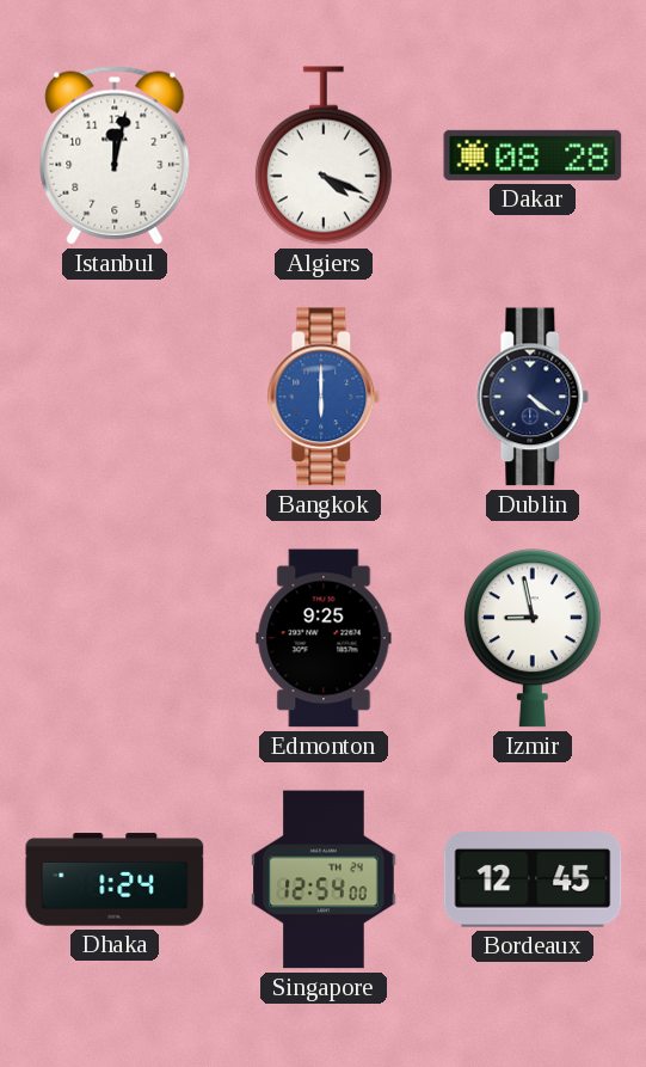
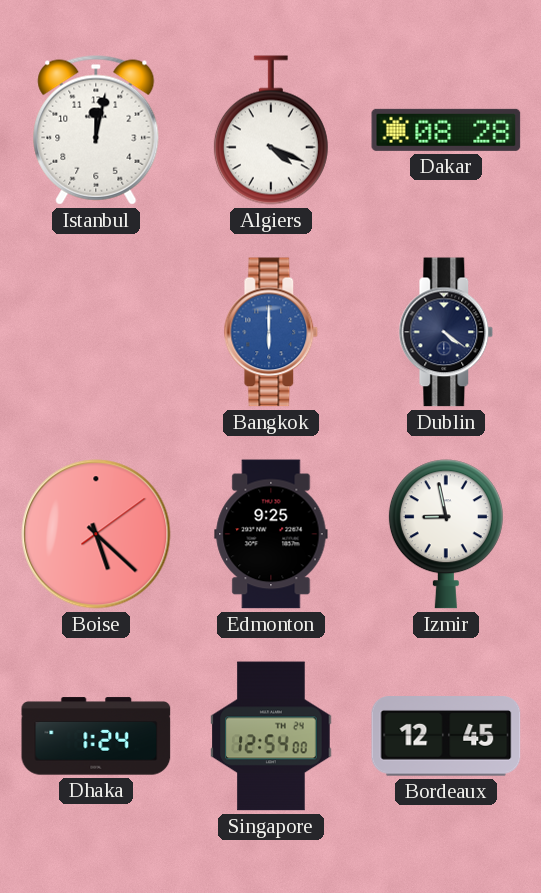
Boise: none -> 5:22 (96, 534)
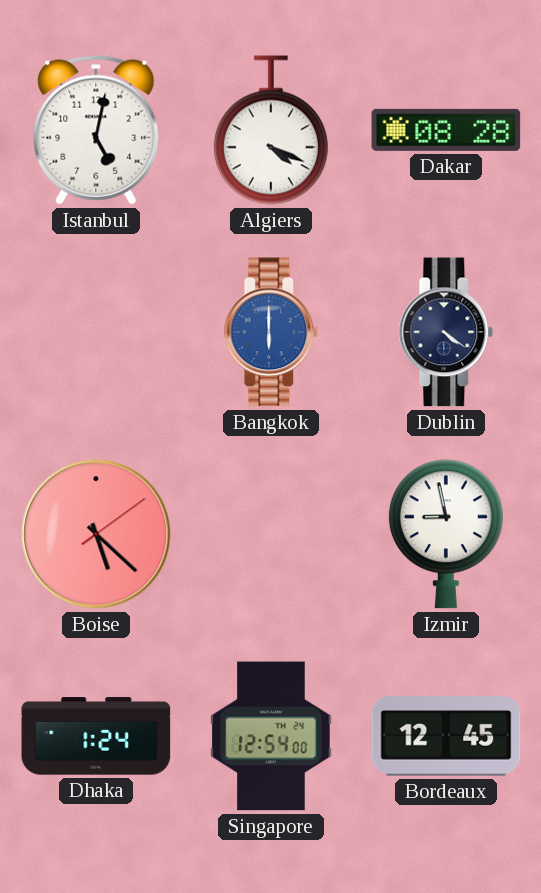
Istanbul: 12:02 -> 5:02 (96, 130)
Edmonton: 9:25 -> none (271, 534)
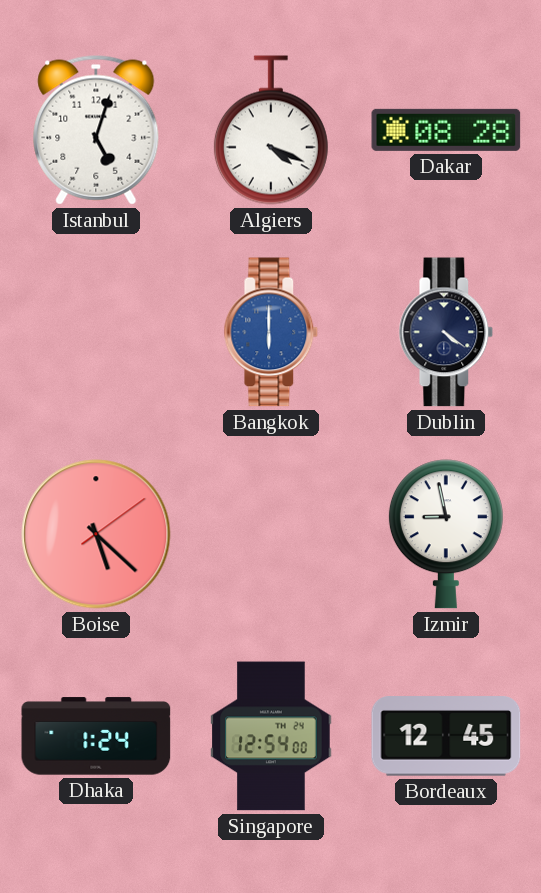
Istanbul: 5:02 -> 5:03 (96, 130)
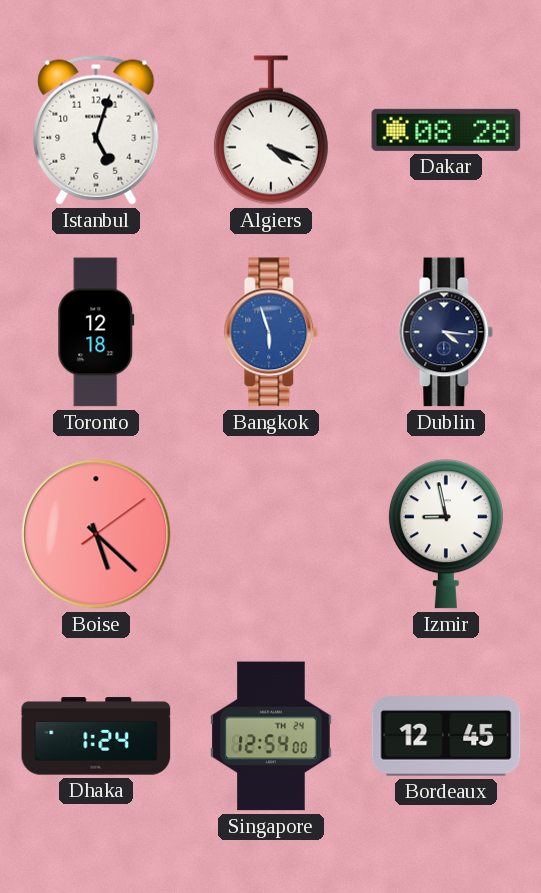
Toronto: none -> 12:18 (96, 332)
Bangkok: 6:00 -> 5:57 (271, 332)
Dublin: 4:21 -> 4:16 (446, 332)
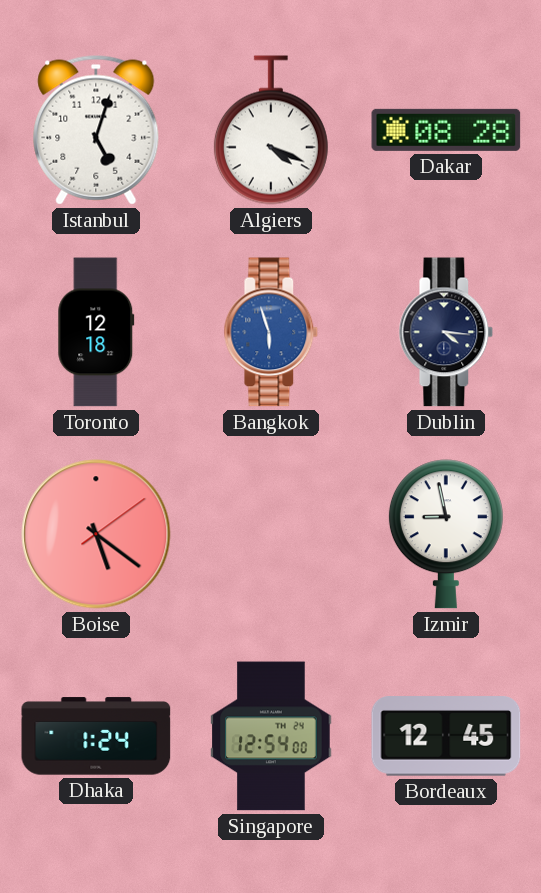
Boise: 5:22 -> 5:21 (96, 534)
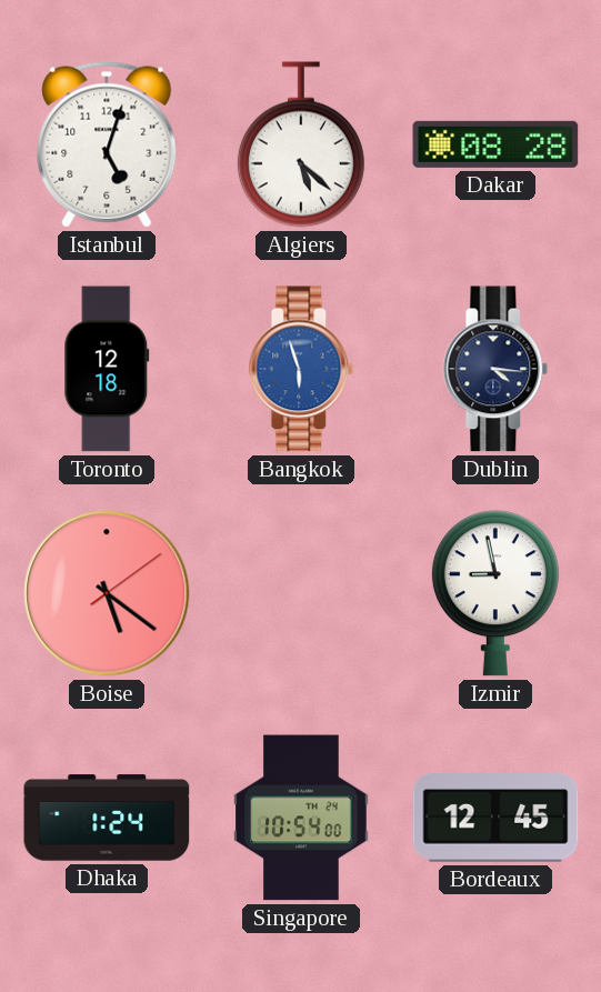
Algiers: 4:19 -> 5:22 (301, 144)
Singapore: 12:54 -> 10:54 (301, 818)
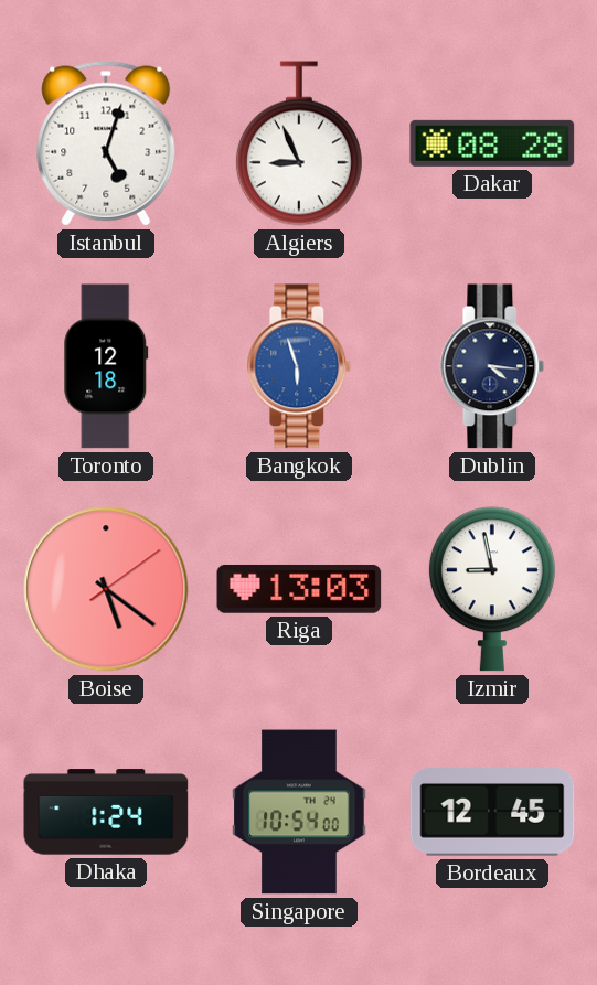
Algiers: 5:22 -> 8:56 (299, 143)
Riga: none -> 13:03 (299, 589)
